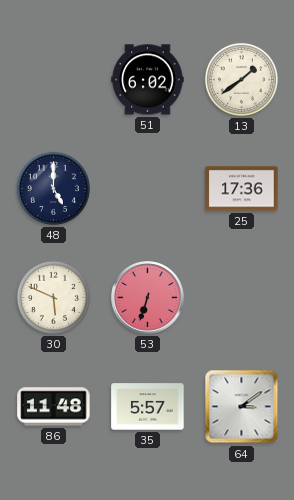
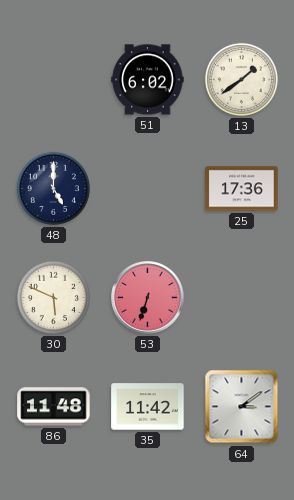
35: 5:57 -> 11:42 (148, 407)
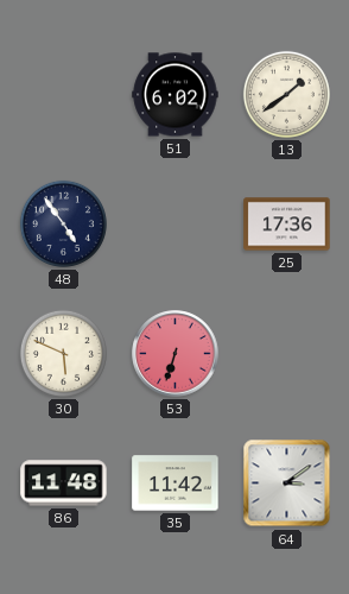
48: 5:00 -> 4:54 (63, 223)
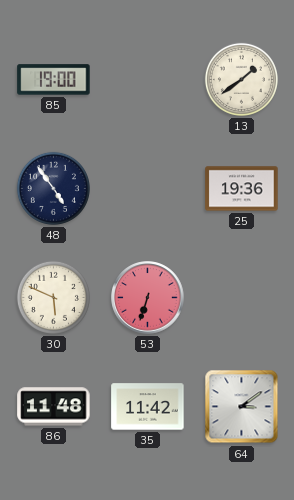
85: none -> 19:00 (54, 80)
51: 6:02 -> none (176, 95)
25: 17:36 -> 19:36 (242, 189)
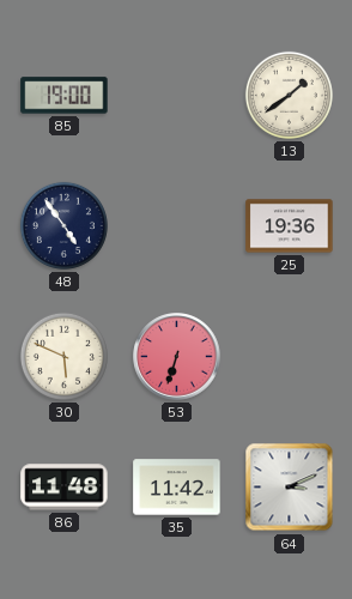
64: 3:09 -> 3:11 (290, 488)
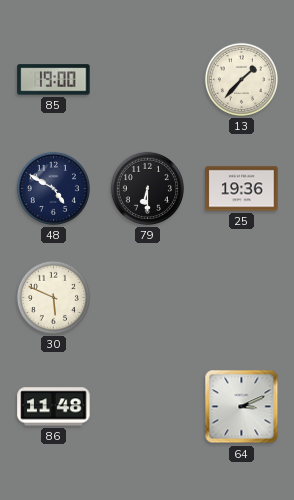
13: 1:39 -> 1:37 (241, 79)
48: 4:54 -> 4:50 (53, 188)
79: none -> 6:30 (147, 188)
53: 6:33 -> none (177, 357)
35: 11:42 -> none (177, 488)
